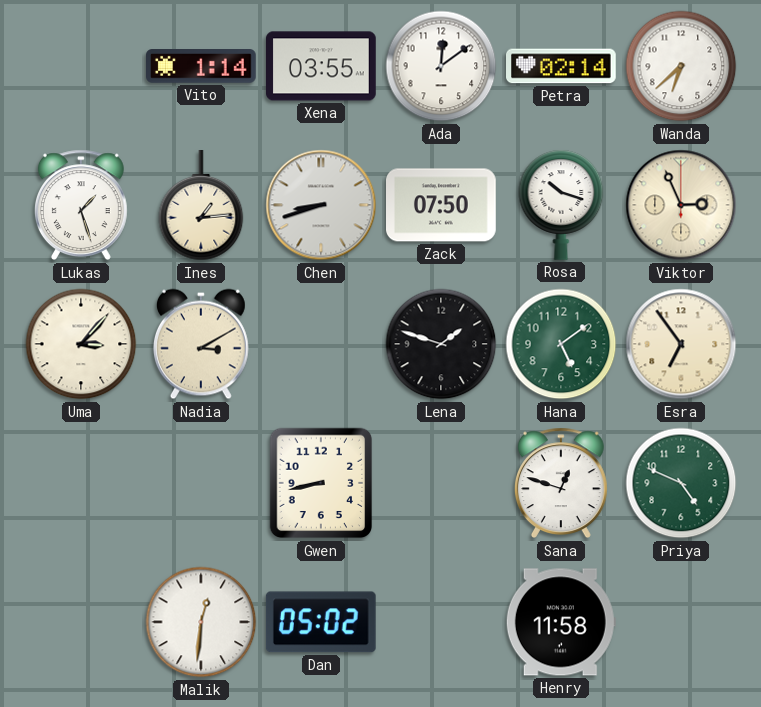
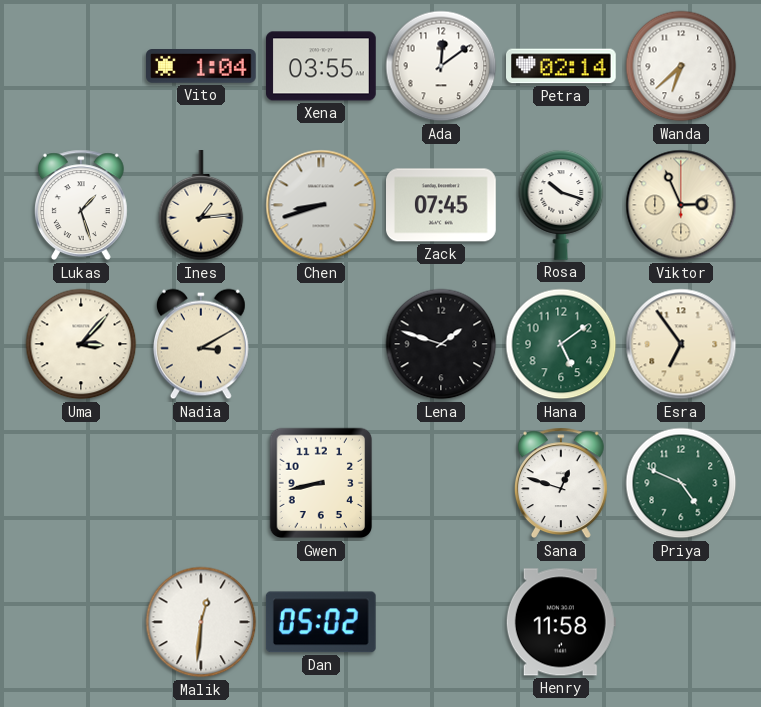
Vito: 1:14 -> 1:04 (202, 67)
Zack: 07:50 -> 07:45 (442, 205)
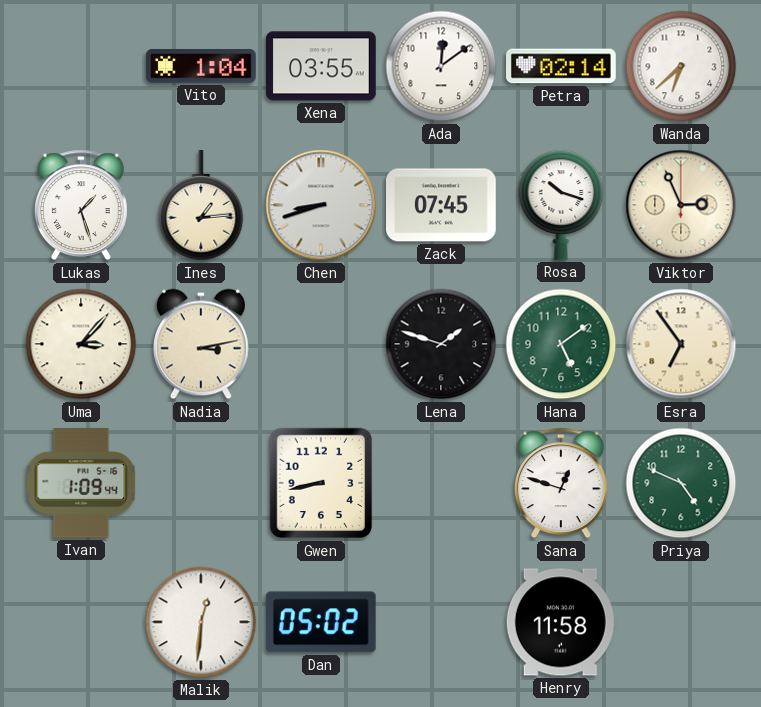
Nadia: 3:10 -> 3:13 (201, 344)
Ivan: none -> 1:09 (81, 484)
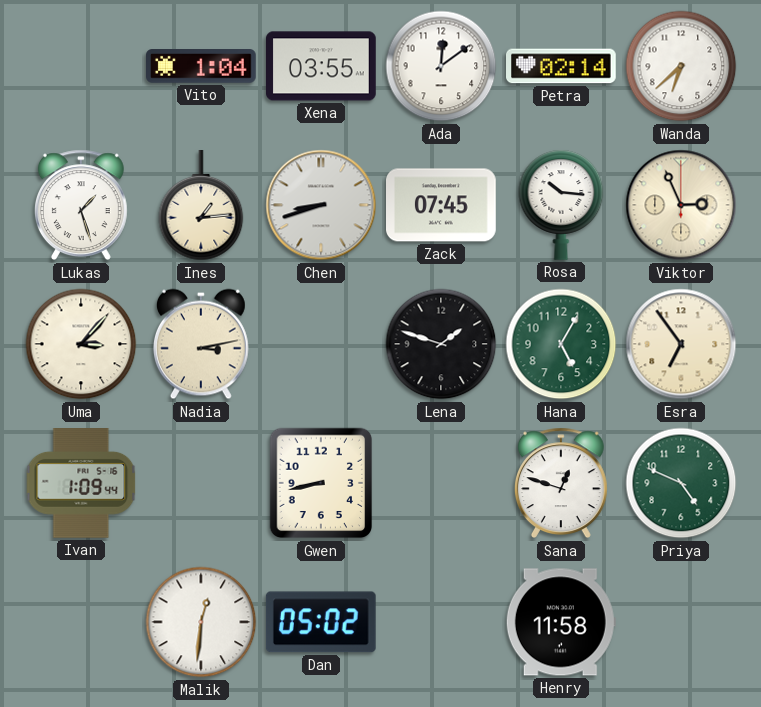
Rosa: 10:18 -> 10:16 (561, 205)
Hana: 5:09 -> 5:05 (561, 344)
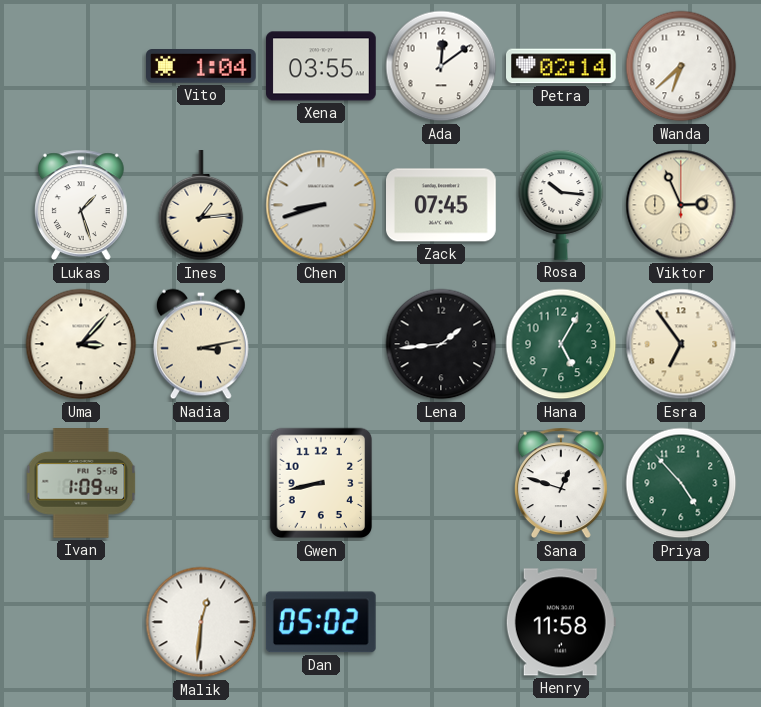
Lena: 1:48 -> 1:44 (441, 344)
Priya: 4:49 -> 4:53 (681, 483)
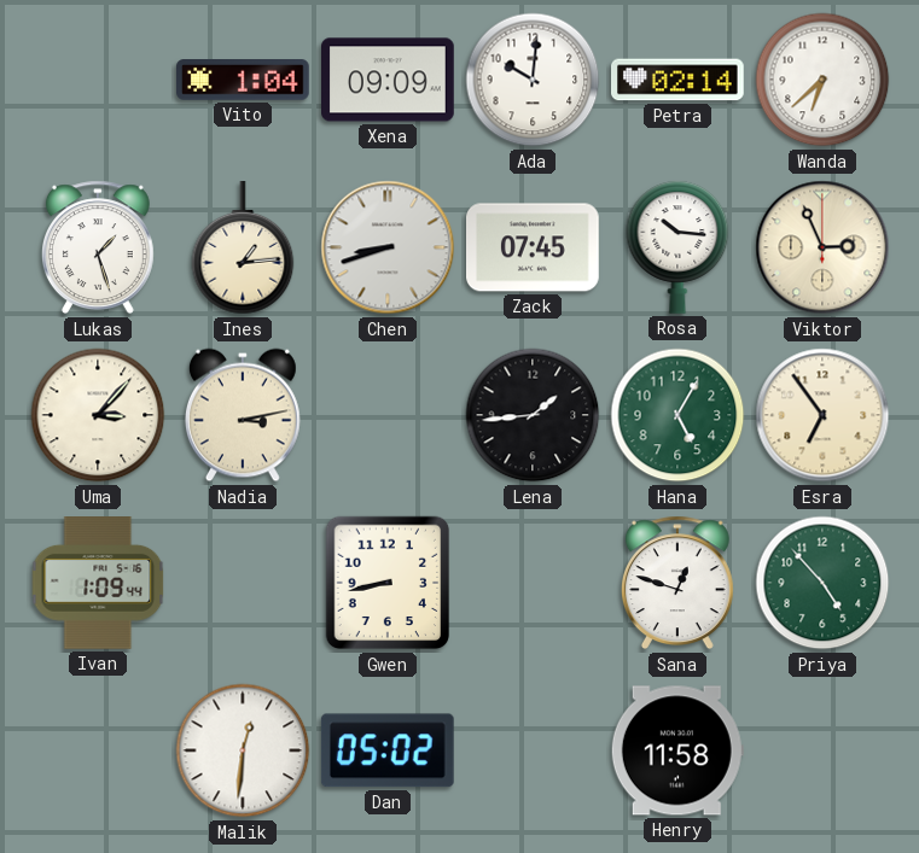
Xena: 03:55 -> 09:09 (389, 80)
Ada: 12:09 -> 10:01 (533, 80)
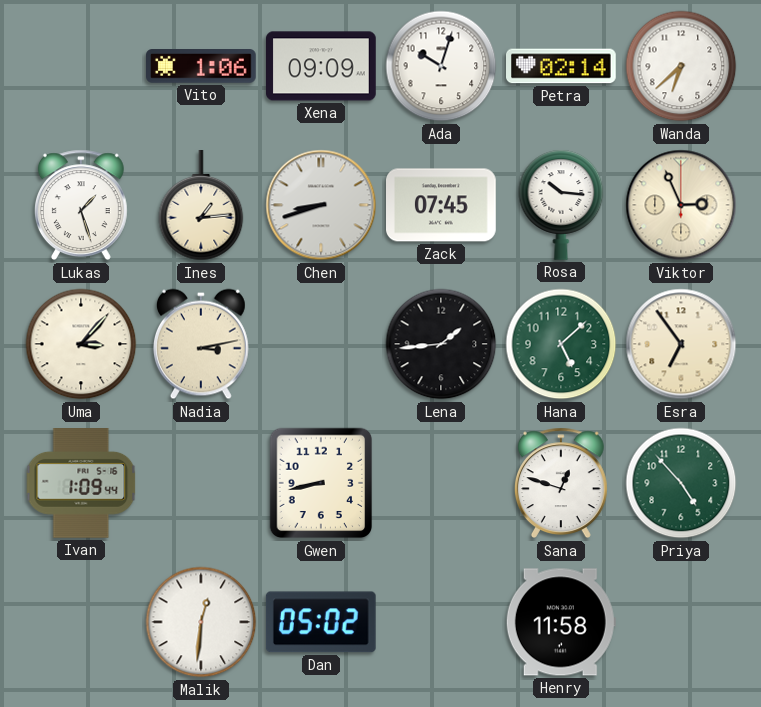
Vito: 1:04 -> 1:06 (202, 67)
Ada: 10:01 -> 10:03 (441, 66)
Hana: 5:05 -> 5:08 (561, 344)
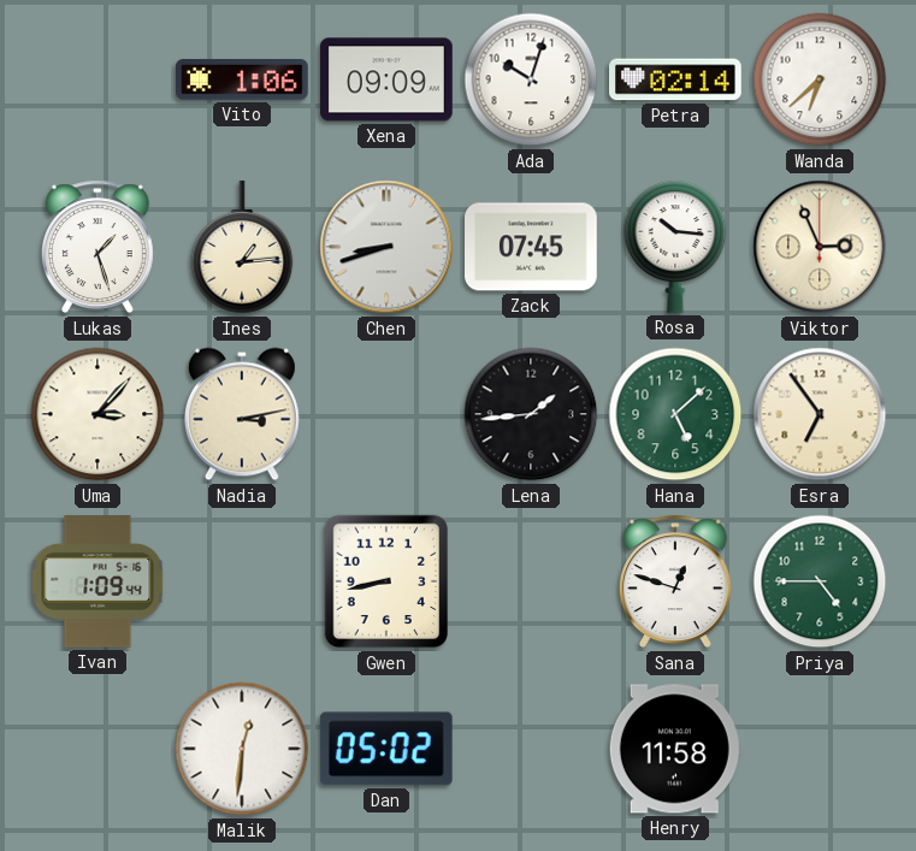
Priya: 4:53 -> 4:45 (820, 581)
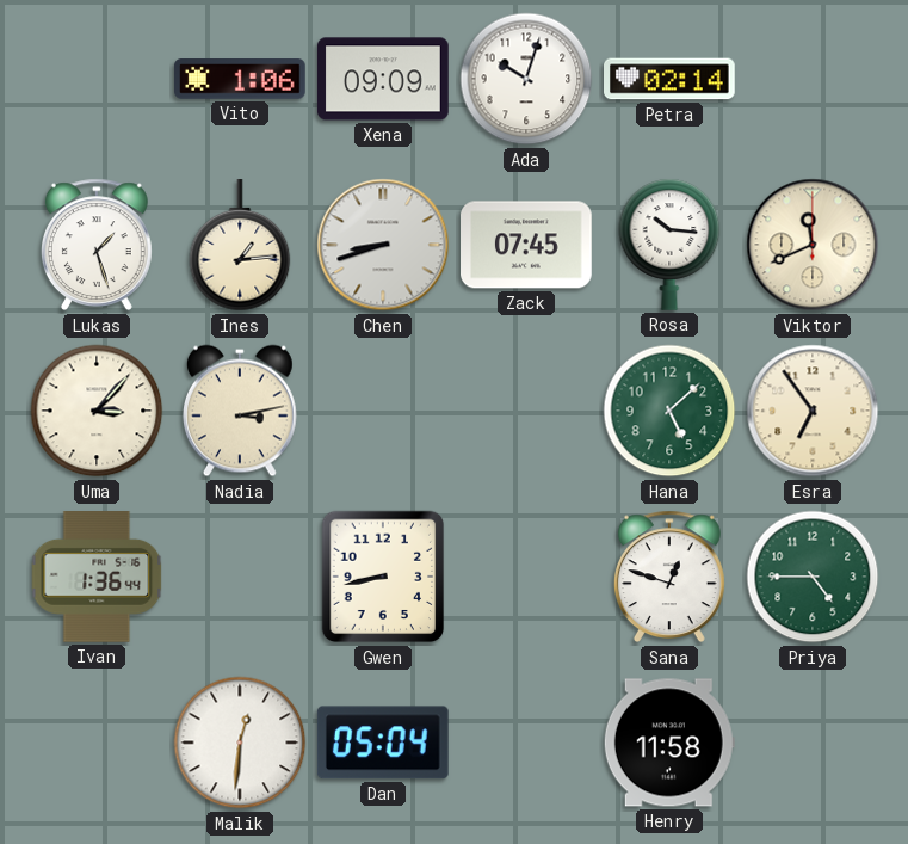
Wanda: 6:38 -> none (820, 79)
Viktor: 2:56 -> 11:41 (813, 245)
Lena: 1:44 -> none (531, 414)
Ivan: 1:09 -> 1:36 (97, 578)
Dan: 05:02 -> 05:04 (383, 743)
